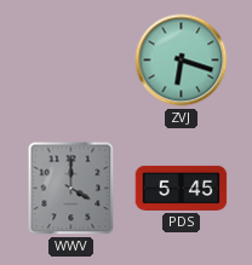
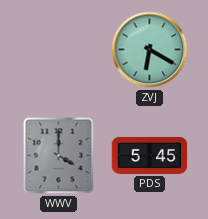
ZVJ: 6:18 -> 6:20 (150, 50)
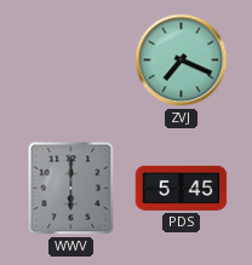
ZVJ: 6:20 -> 7:19 (182, 61)
WWV: 4:00 -> 6:00 (71, 189)
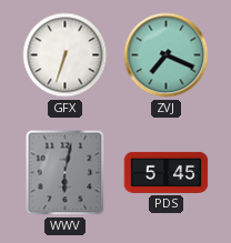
GFX: none -> 6:33 (66, 55)
WWV: 6:00 -> 6:02 (66, 173)
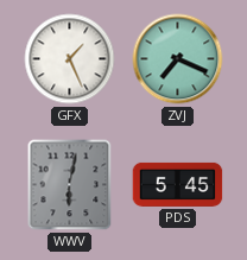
GFX: 6:33 -> 1:26 (70, 59)
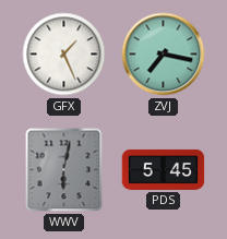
ZVJ: 7:19 -> 7:17 (164, 55)
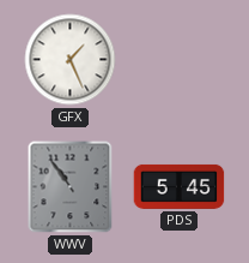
ZVJ: 7:17 -> none (164, 55)
WWV: 6:02 -> 10:54 (71, 187)
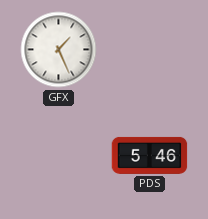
WWV: 10:54 -> none (71, 187)
PDS: 5:45 -> 5:46 (150, 155)
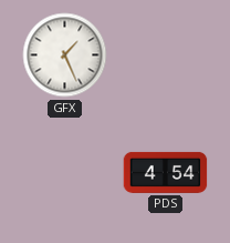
PDS: 5:46 -> 4:54 (166, 172)
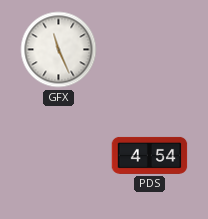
GFX: 1:26 -> 11:26 (59, 50)
